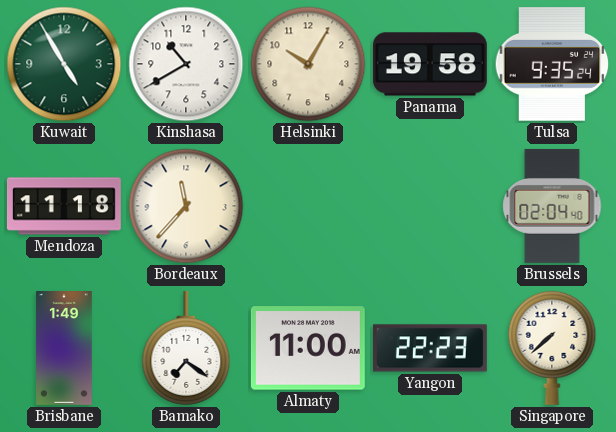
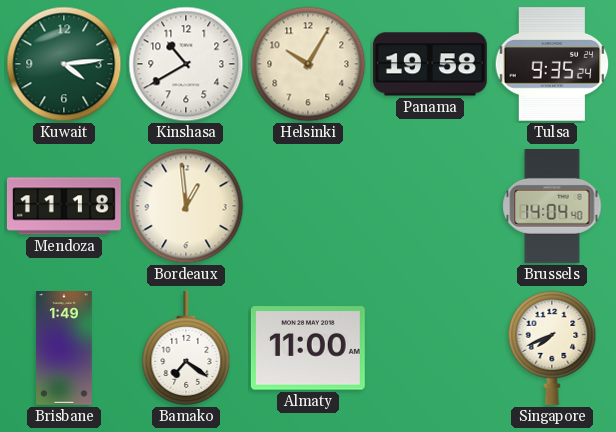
Kuwait: 4:55 -> 4:14 (64, 64)
Bordeaux: 11:37 -> 12:59 (186, 206)
Brussels: 02:04 -> 14:04 (552, 206)
Yangon: 22:23 -> none (430, 348)
Singapore: 7:38 -> 7:41 (552, 348)
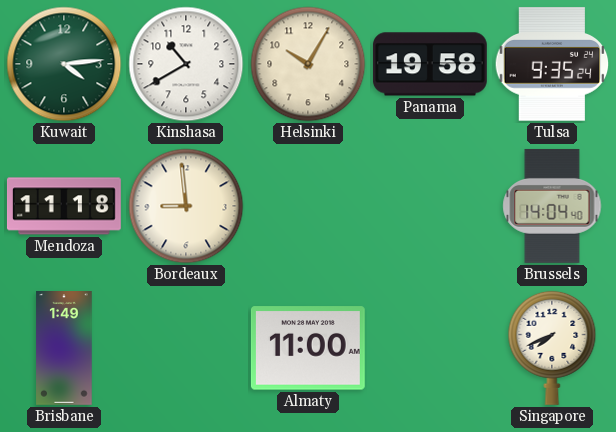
Bordeaux: 12:59 -> 8:59 (186, 206)
Bamako: 7:21 -> none (186, 348)
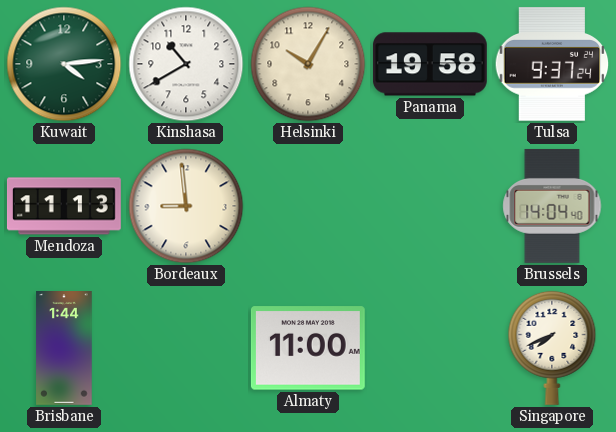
Tulsa: 9:35 -> 9:37 (552, 64)
Mendoza: 11:18 -> 11:13 (64, 206)
Brisbane: 1:49 -> 1:44 (64, 349)
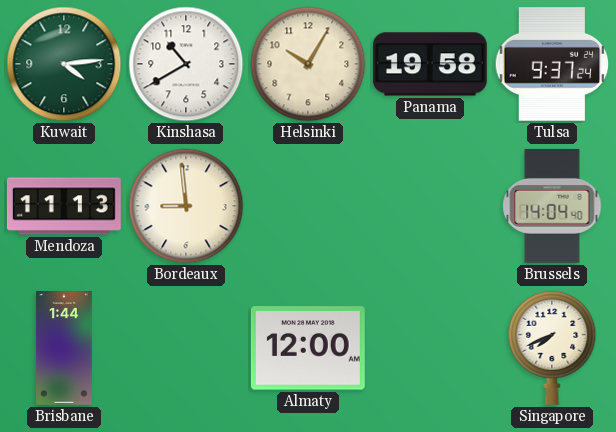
Almaty: 11:00 -> 12:00 (308, 348)
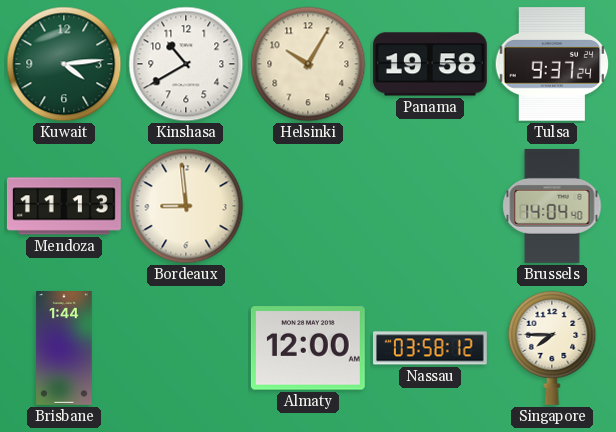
Nassau: none -> 03:58 (431, 348)
Singapore: 7:41 -> 7:45 (552, 348)
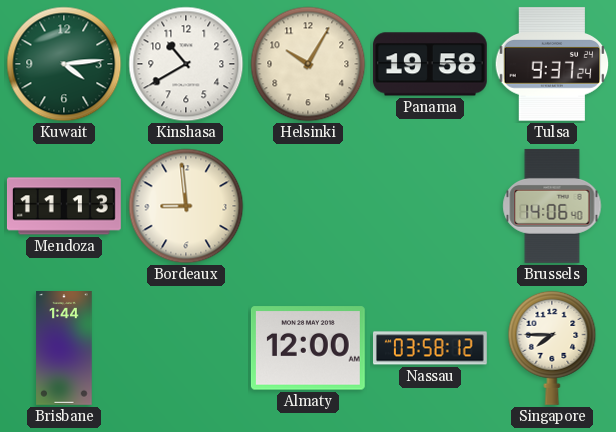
Brussels: 14:04 -> 14:06 (552, 206)
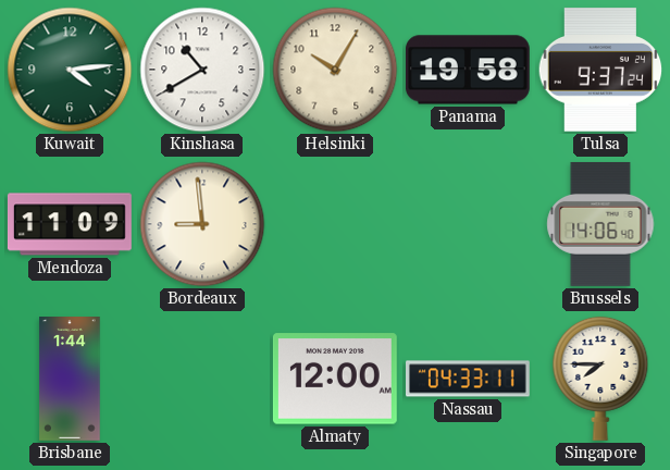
Mendoza: 11:13 -> 11:09 (70, 224)
Nassau: 03:58 -> 04:33 (469, 379)
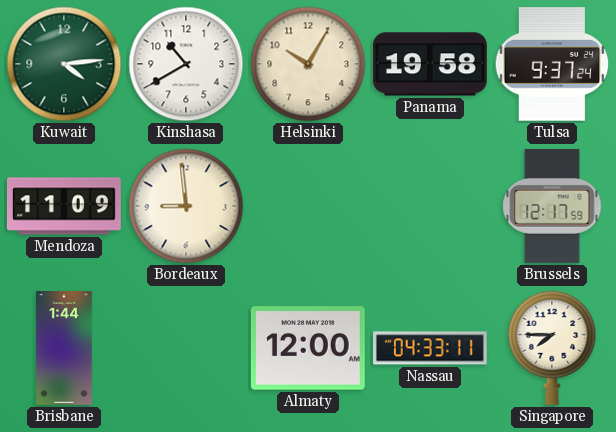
Brussels: 14:06 -> 12:17 (552, 206)
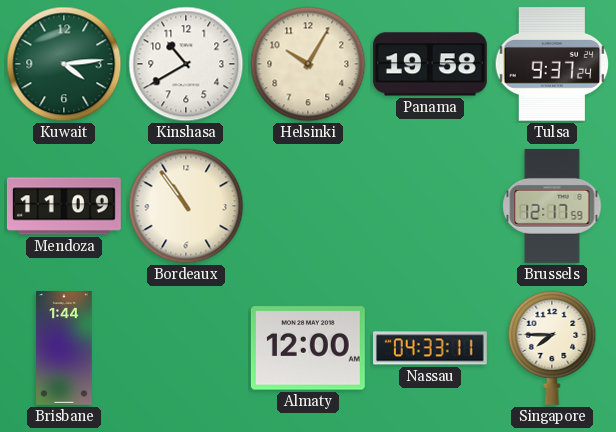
Bordeaux: 8:59 -> 10:54 (186, 206)
